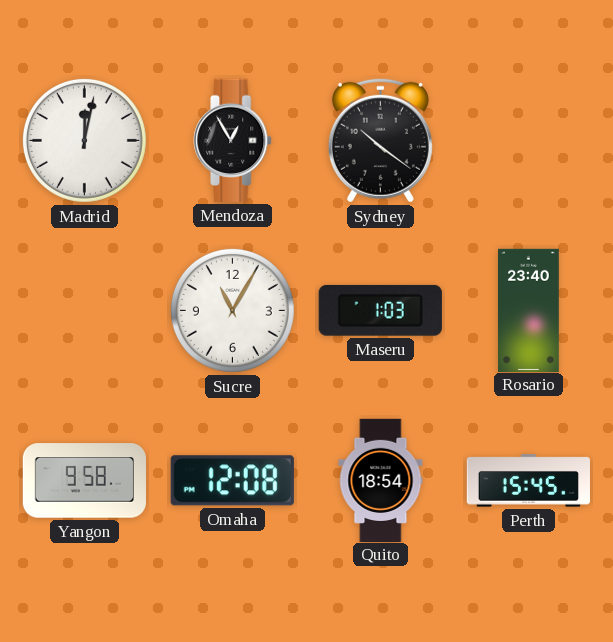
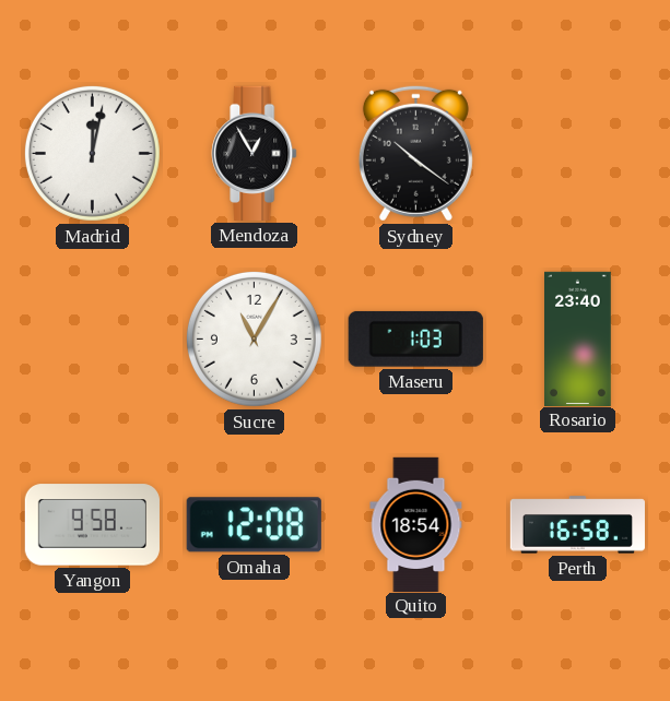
Perth: 15:45 -> 16:58 (577, 525)
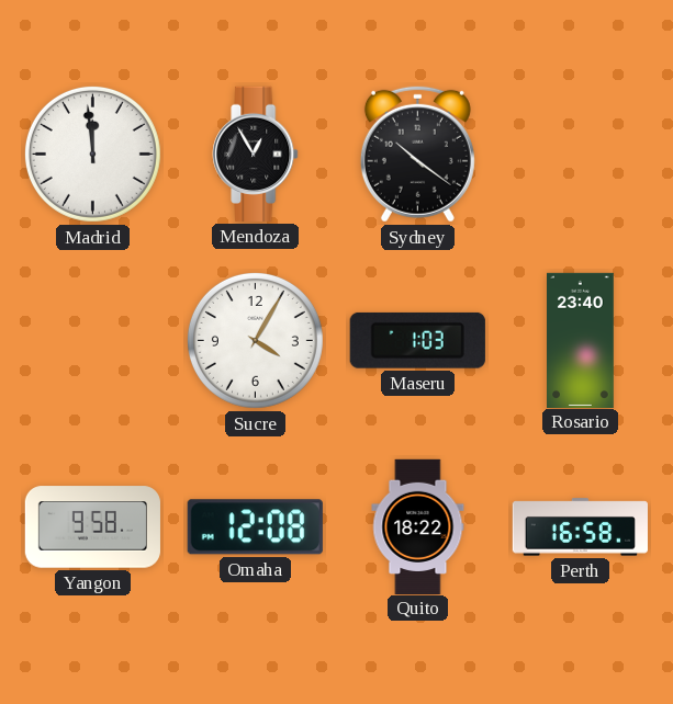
Madrid: 12:02 -> 11:59 (92, 154)
Sucre: 11:05 -> 4:05 (255, 340)
Quito: 18:54 -> 18:22 (418, 526)
